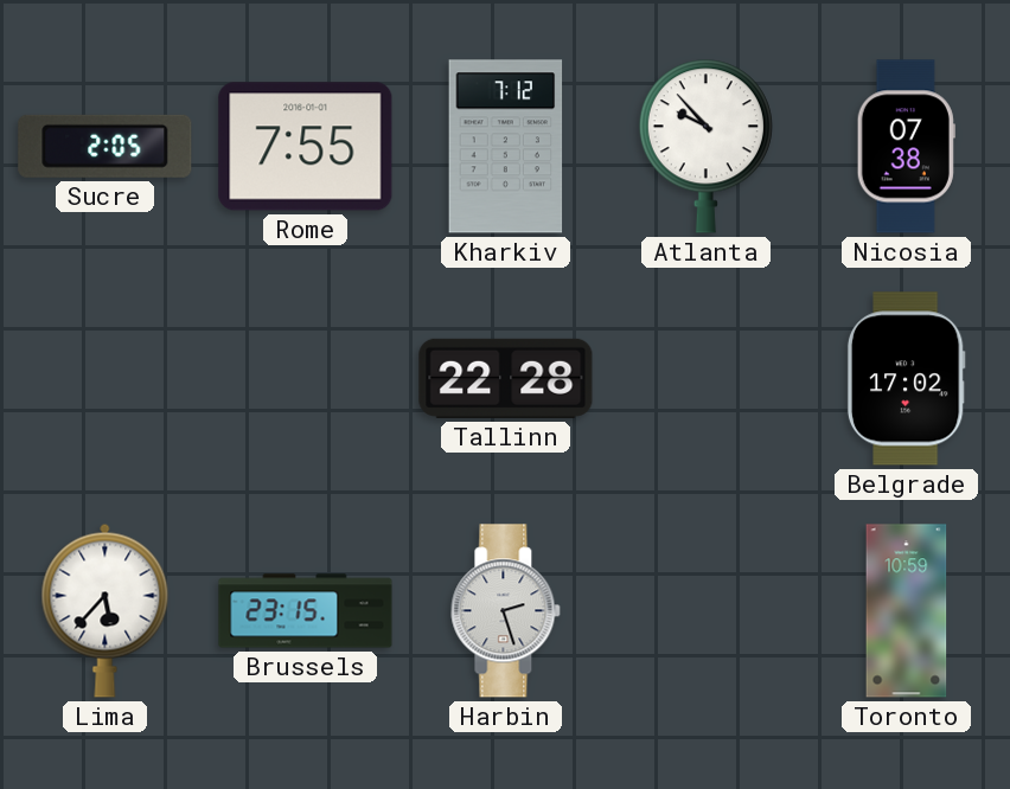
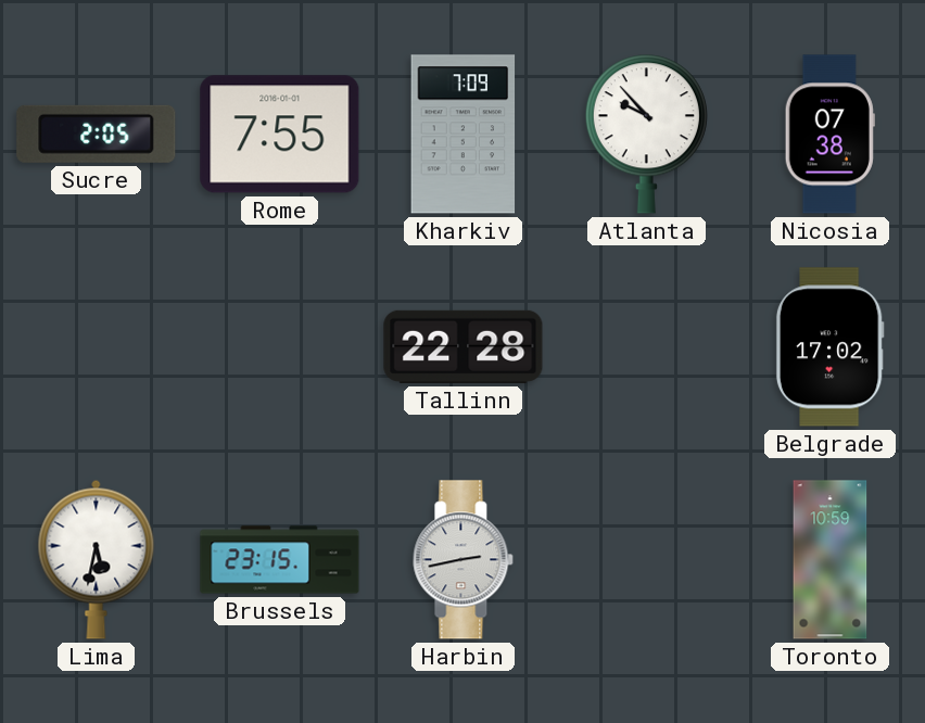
Kharkiv: 7:12 -> 7:09 (464, 135)
Lima: 5:37 -> 5:32 (97, 559)
Harbin: 2:27 -> 2:43 (464, 560)
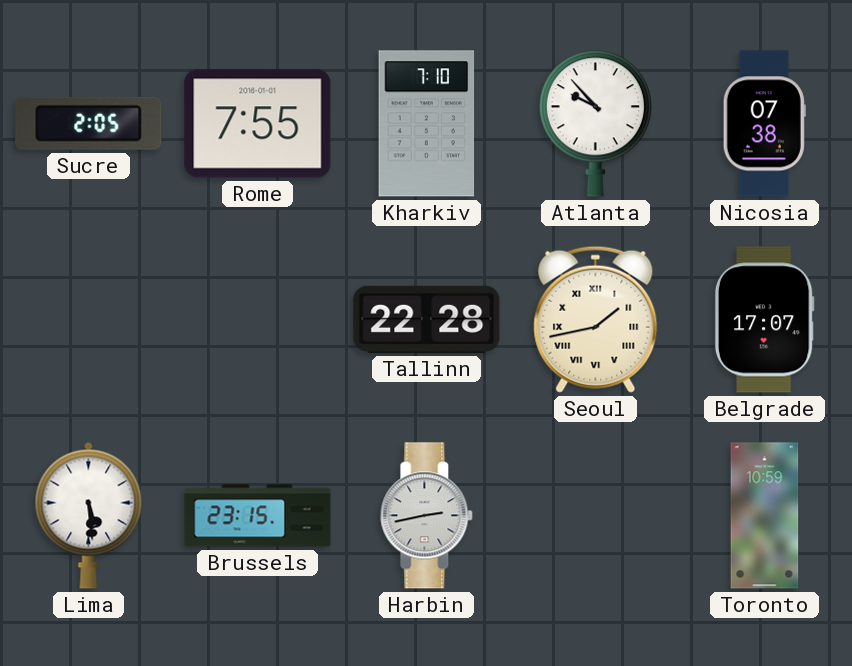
Kharkiv: 7:09 -> 7:10 (427, 124)
Seoul: none -> 1:43 (596, 319)
Belgrade: 17:02 -> 17:07 (764, 320)
Lima: 5:32 -> 5:29 (89, 515)
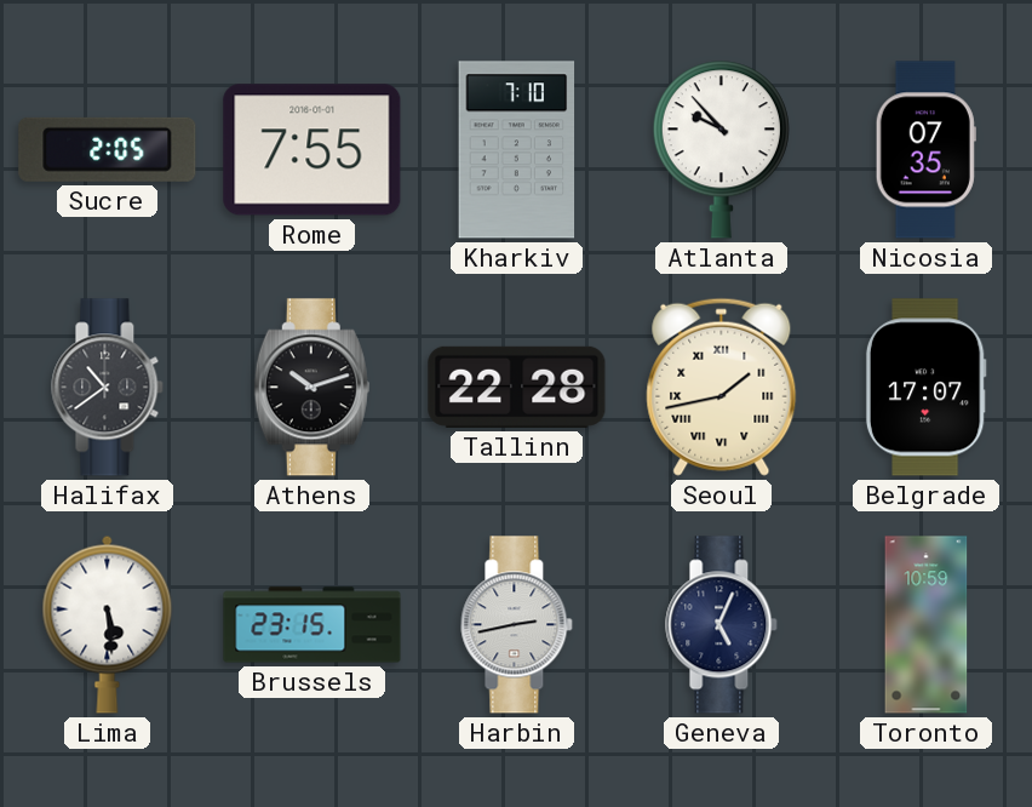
Nicosia: 07:38 -> 07:35 (925, 150)
Halifax: none -> 10:39 (108, 388)
Athens: none -> 10:12 (311, 388)
Geneva: none -> 5:04 (722, 625)
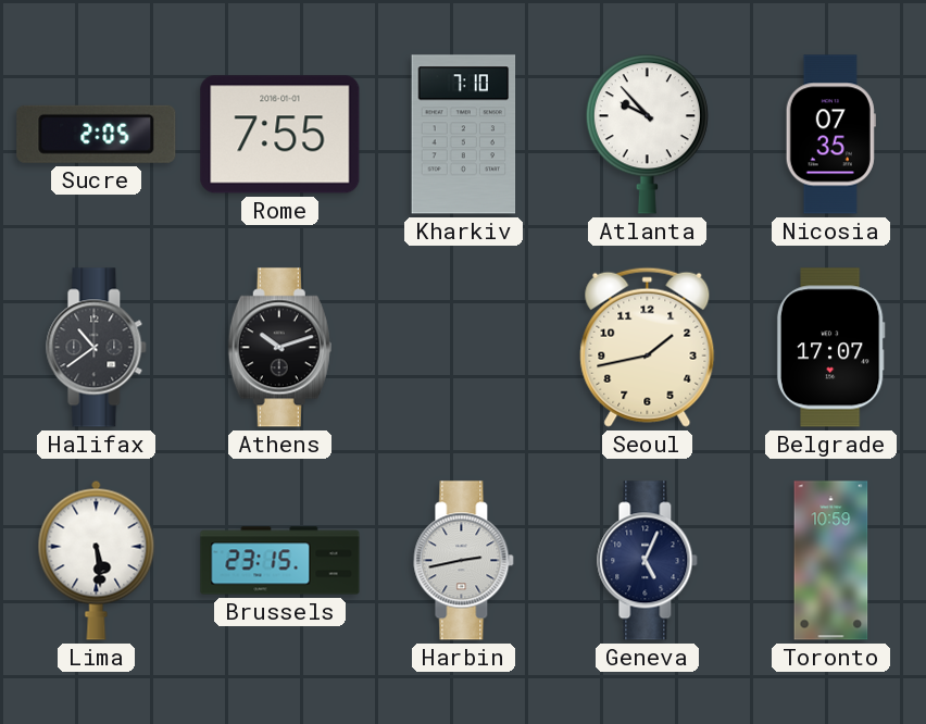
Tallinn: 22:28 -> none (517, 387)
Seoul numerals: Roman -> Arabic (648, 347)
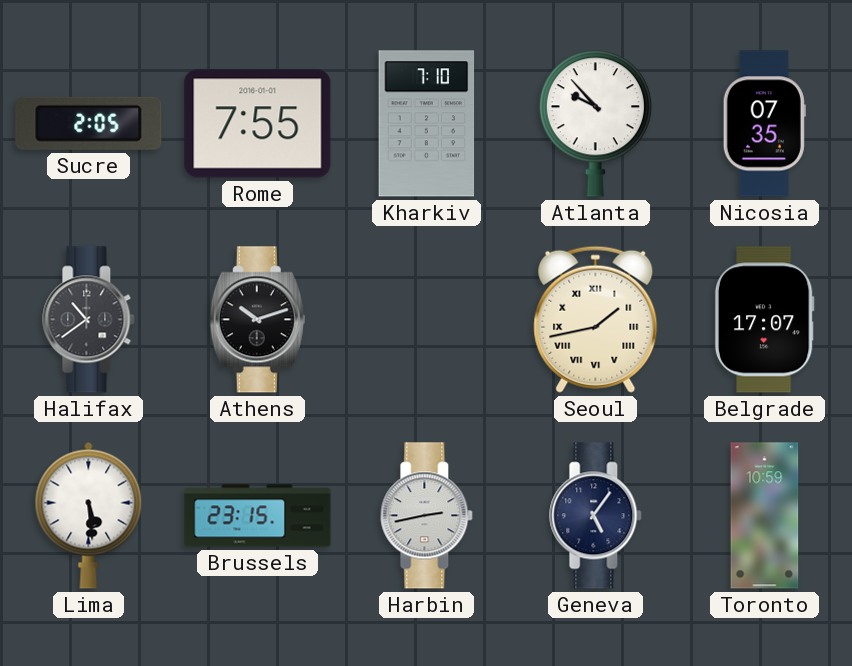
Seoul numerals: Arabic -> Roman (596, 319)
Geneva: 5:04 -> 5:06 (596, 516)
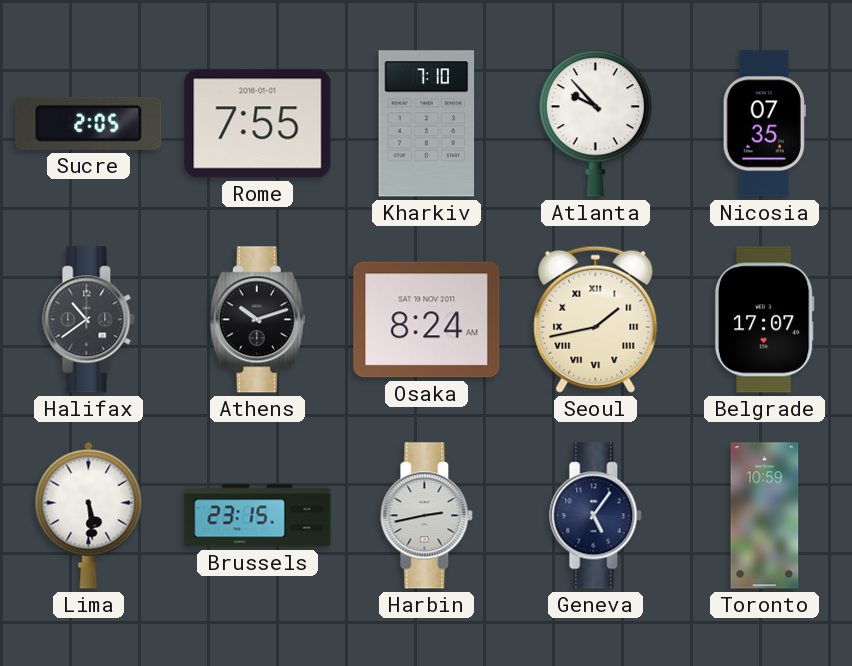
Osaka: none -> 8:24 (427, 320)
